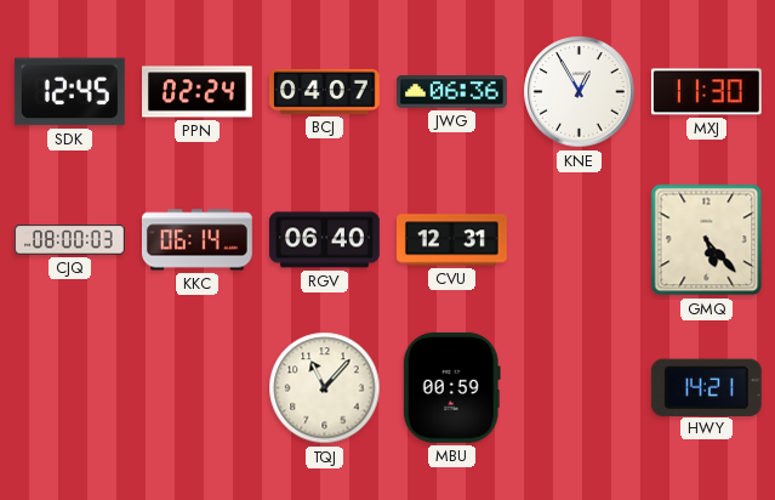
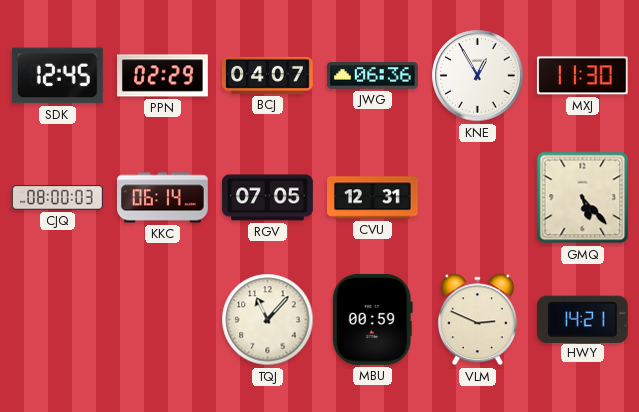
PPN: 02:24 -> 02:29 (163, 76)
RGV: 06:40 -> 07:05 (268, 198)
VLM: none -> 2:49 (477, 320)
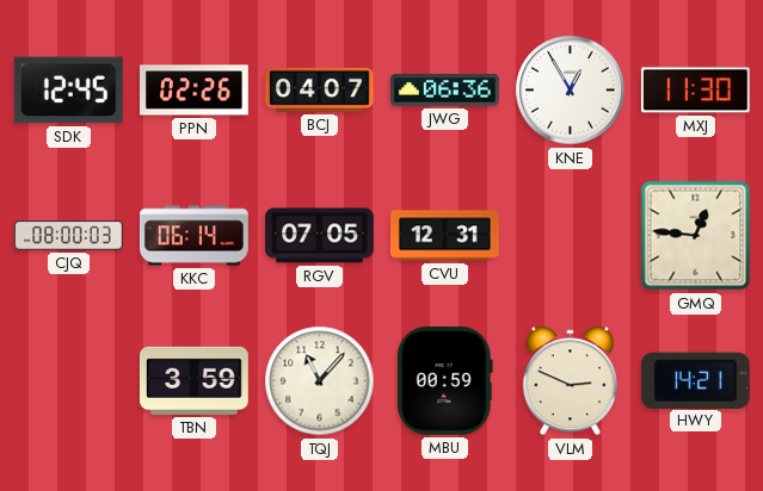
PPN: 02:29 -> 02:26 (195, 91)
GMQ: 5:23 -> 12:46 (696, 236)
TBN: none -> 3:59 (193, 380)
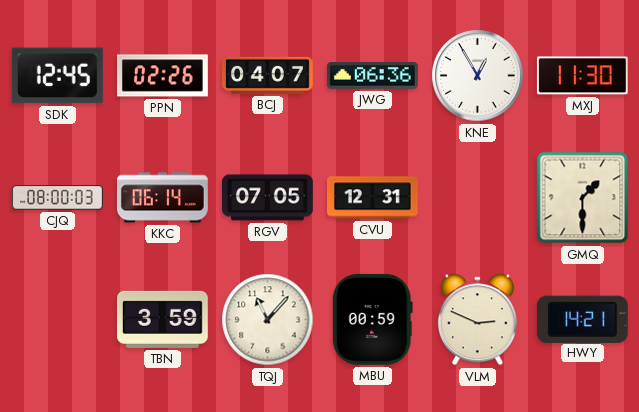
GMQ: 12:46 -> 1:30 (583, 198)
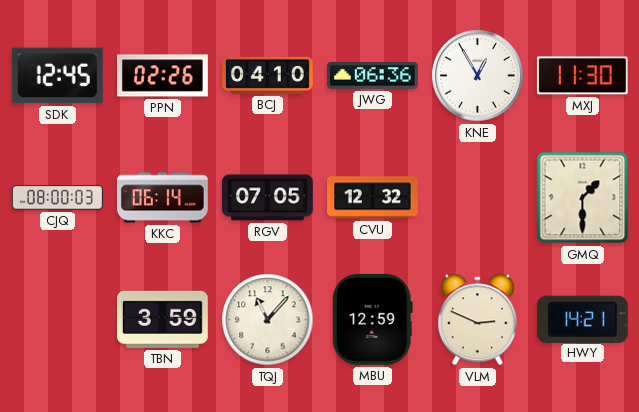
BCJ: 04:07 -> 04:10 (268, 75)
CVU: 12:31 -> 12:32 (373, 198)
MBU: 00:59 -> 12:59 (372, 319)
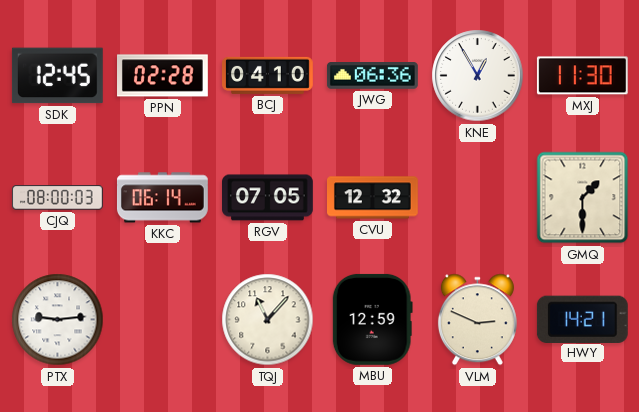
PPN: 02:26 -> 02:28 (163, 76)
PTX: none -> 9:14 (58, 320)
TBN: 3:59 -> none (162, 319)
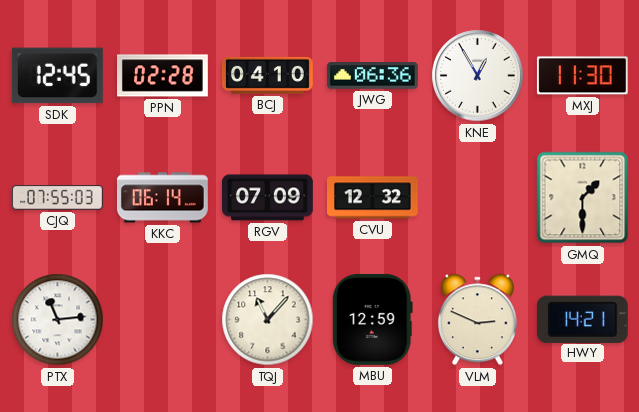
CJQ: 08:00 -> 07:55 (57, 198)
RGV: 07:05 -> 07:09 (268, 198)
PTX: 9:14 -> 11:14 (58, 320)
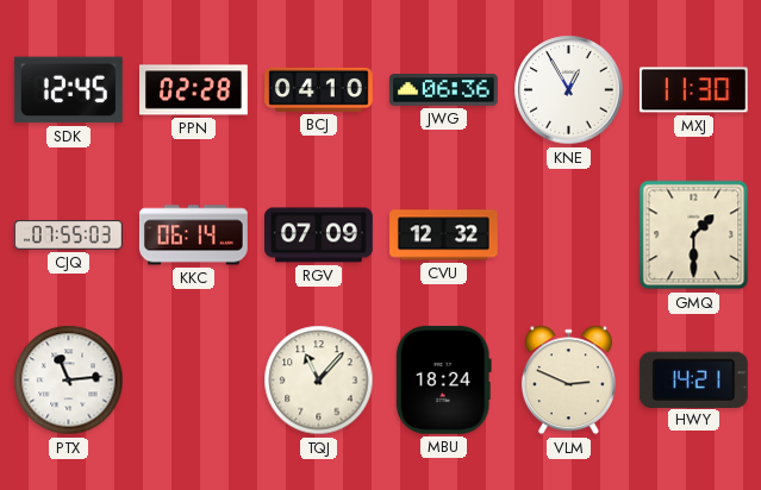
MBU: 12:59 -> 18:24 (443, 379)
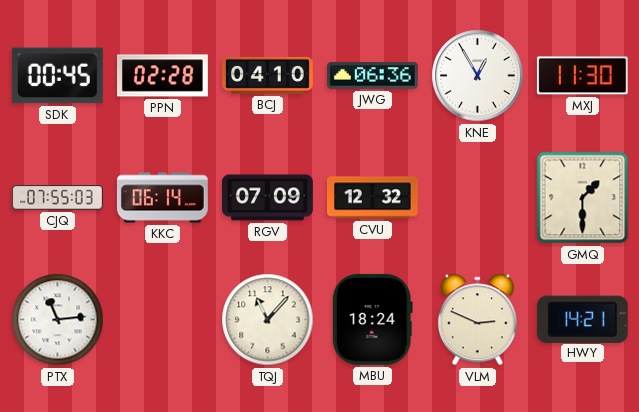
SDK: 12:45 -> 00:45 (57, 76)
